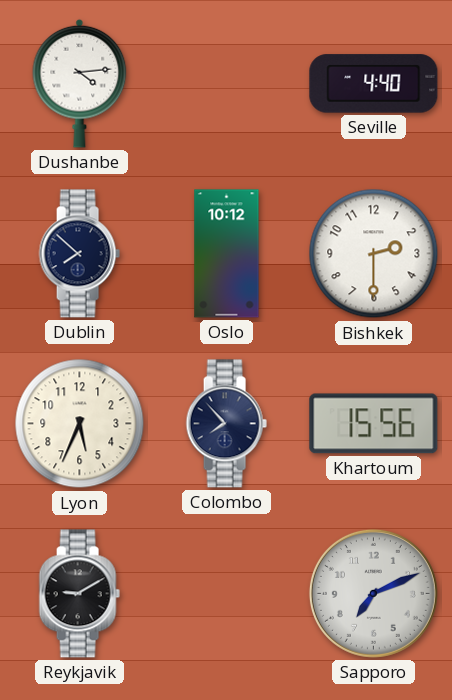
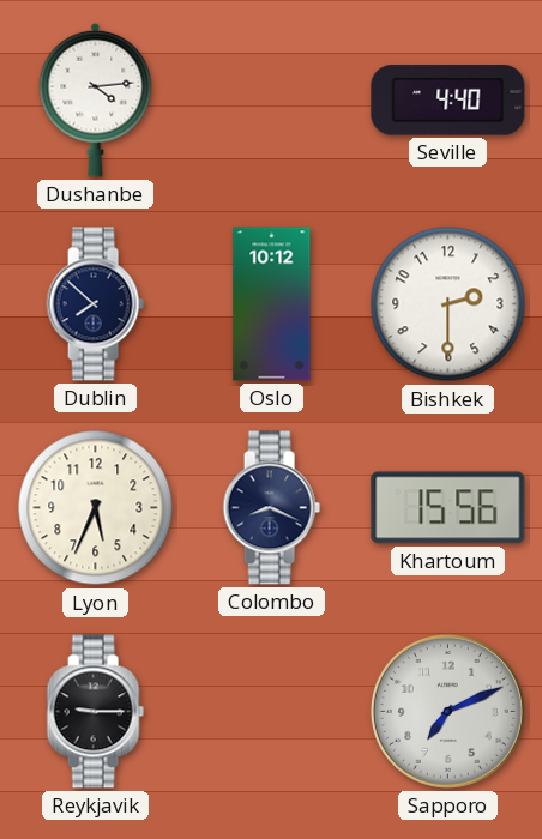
Colombo: 7:53 -> 8:19 (271, 508)
Reykjavik: 9:10 -> 9:15 (95, 712)
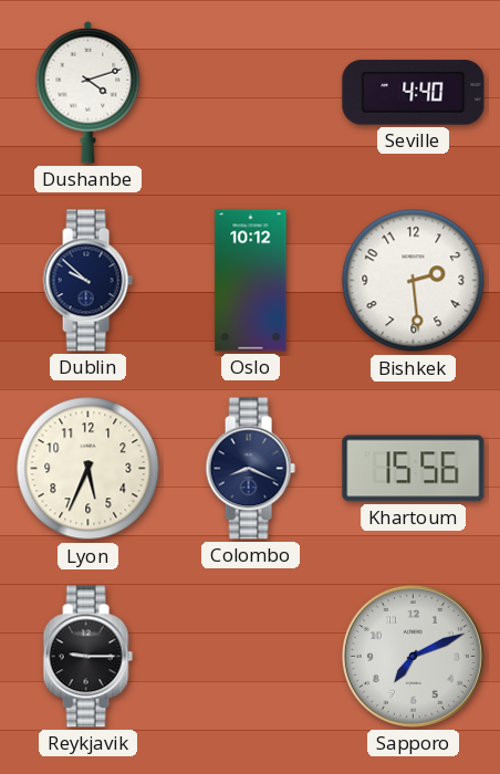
Dushanbe: 4:14 -> 4:12 (88, 92)
Dublin: 7:52 -> 9:52 (87, 281)
Bishkek: 2:30 -> 2:29 (414, 281)
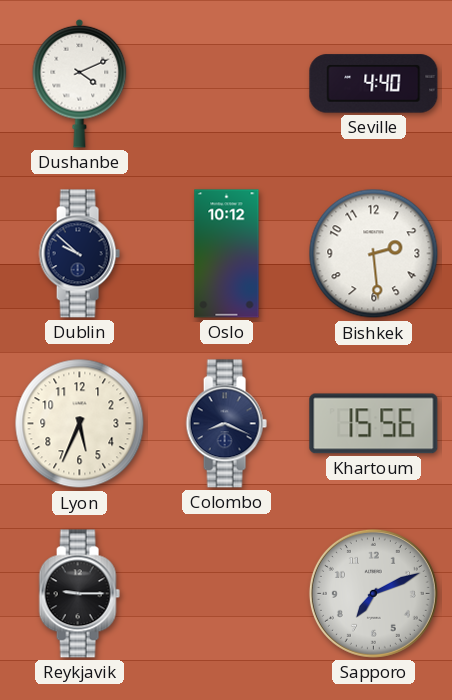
Dushanbe: 4:12 -> 4:11 (80, 83)
